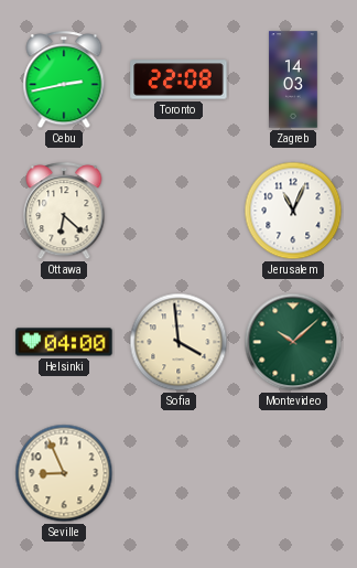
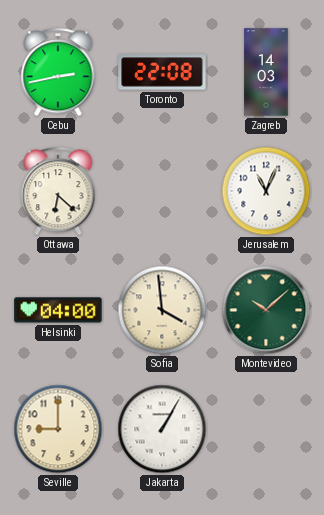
Seville: 8:56 -> 9:00 (58, 429)
Jakarta: none -> 1:05 (162, 429)
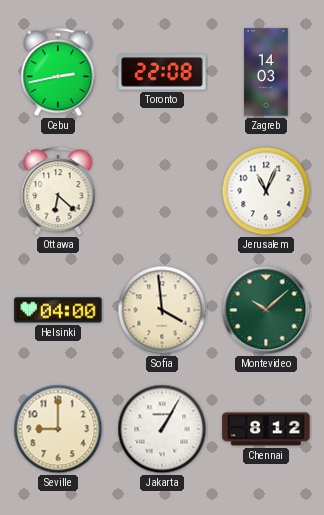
Chennai: none -> 8:12 (266, 429)
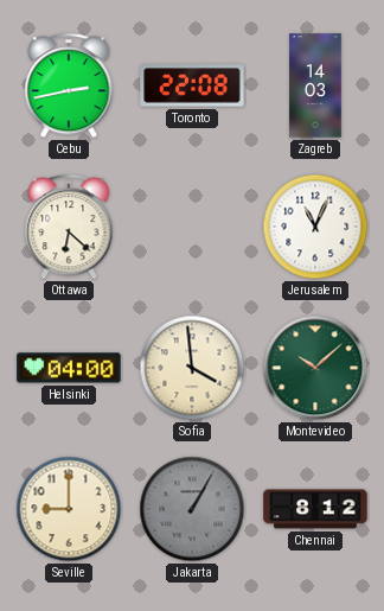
Jakarta dial: white -> grey (192, 509)
